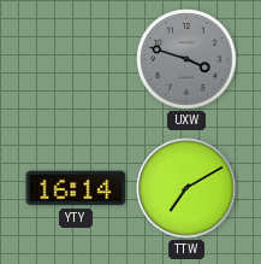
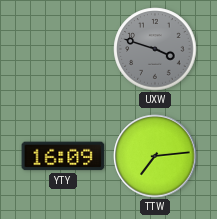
YTY: 16:14 -> 16:09 (63, 156)
TTW: 7:10 -> 7:14 (155, 156)
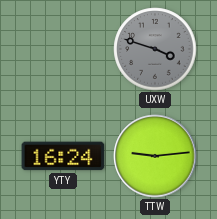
YTY: 16:09 -> 16:24 (63, 156)
TTW: 7:14 -> 9:14 (155, 156)
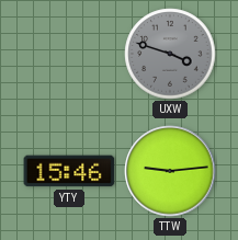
YTY: 16:24 -> 15:46 (69, 171)
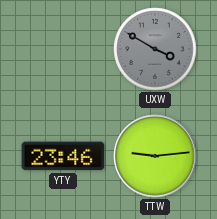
UXW: 3:48 -> 3:50 (155, 49)
YTY: 15:46 -> 23:46 (63, 156)
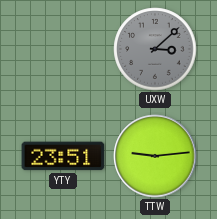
UXW: 3:50 -> 3:08 (155, 49)
YTY: 23:46 -> 23:51 (63, 156)
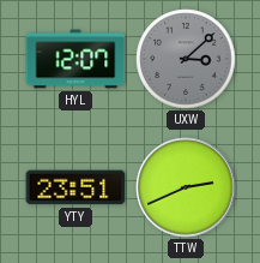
HYL: none -> 12:07 (75, 59)
TTW: 9:14 -> 2:41 (186, 187)
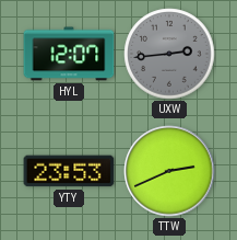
UXW: 3:08 -> 2:44 (169, 54)
YTY: 23:51 -> 23:53 (69, 171)
